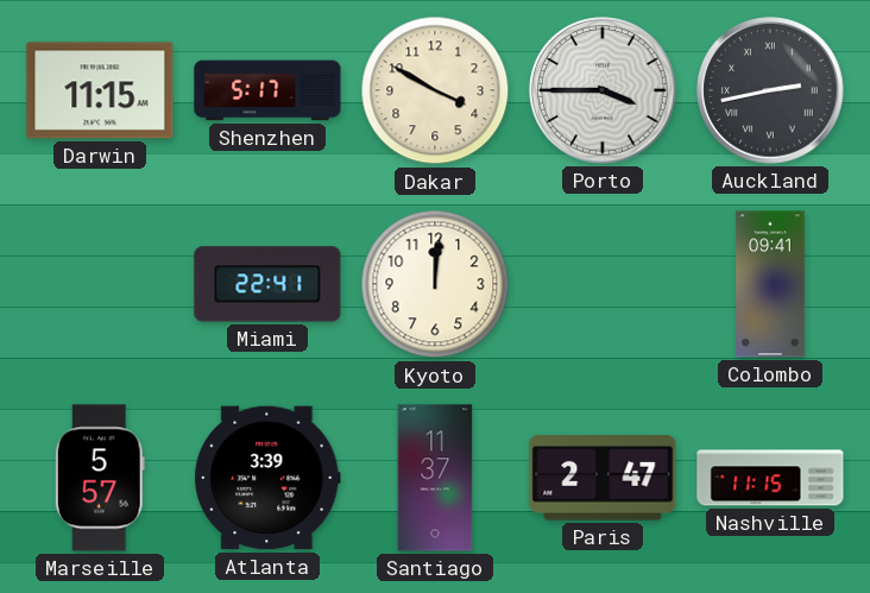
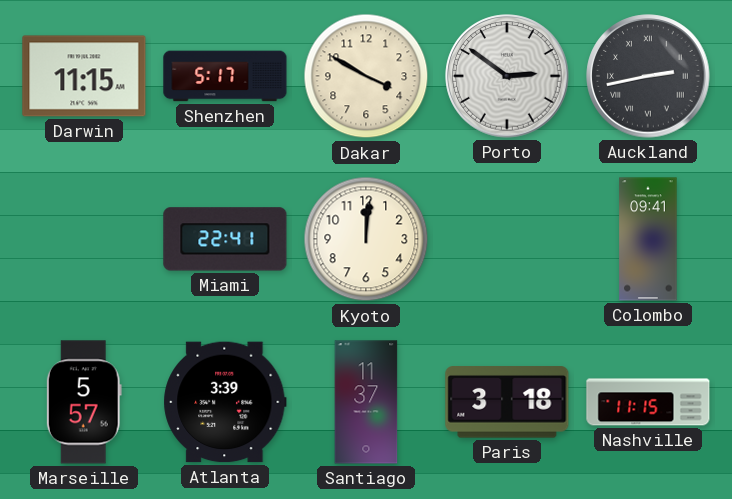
Porto: 3:45 -> 2:51 (507, 76)
Paris: 2:47 -> 3:18 (507, 402)
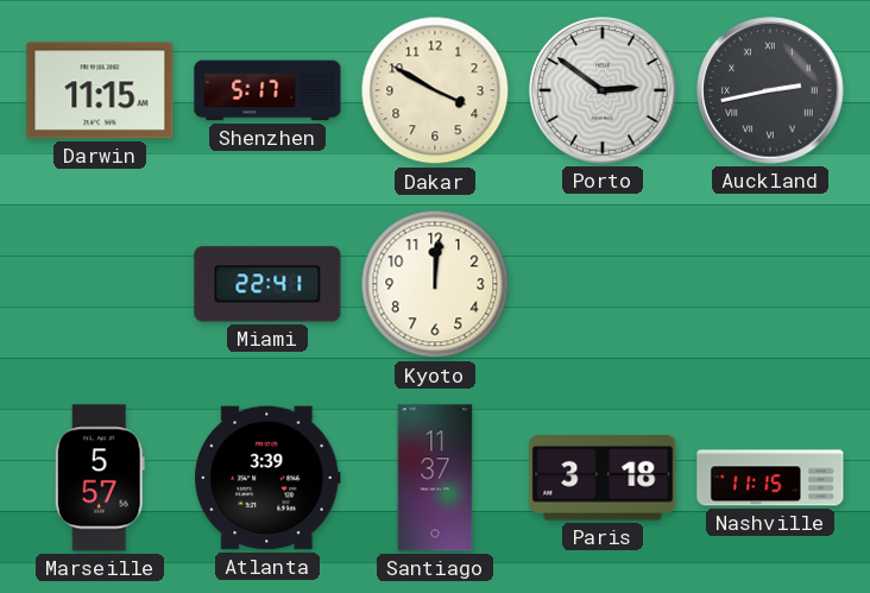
Colombo: 09:41 -> none (648, 239)
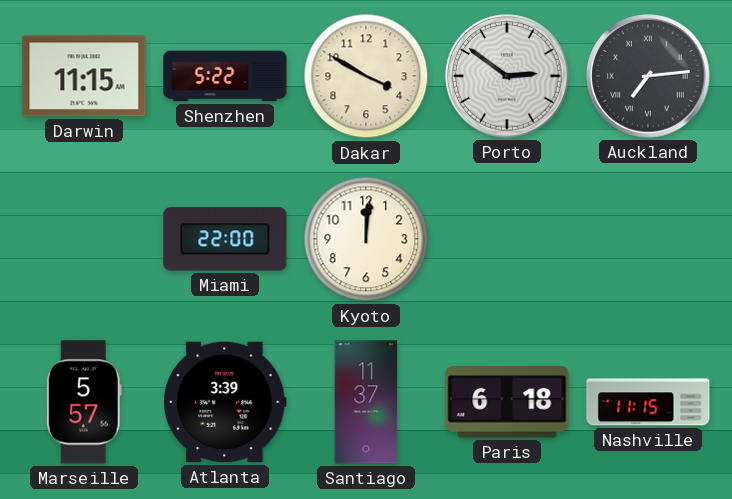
Shenzhen: 5:17 -> 5:22 (225, 76)
Auckland: 2:43 -> 7:14 (648, 76)
Miami: 22:41 -> 22:00 (225, 239)
Paris: 3:18 -> 6:18 (507, 402)
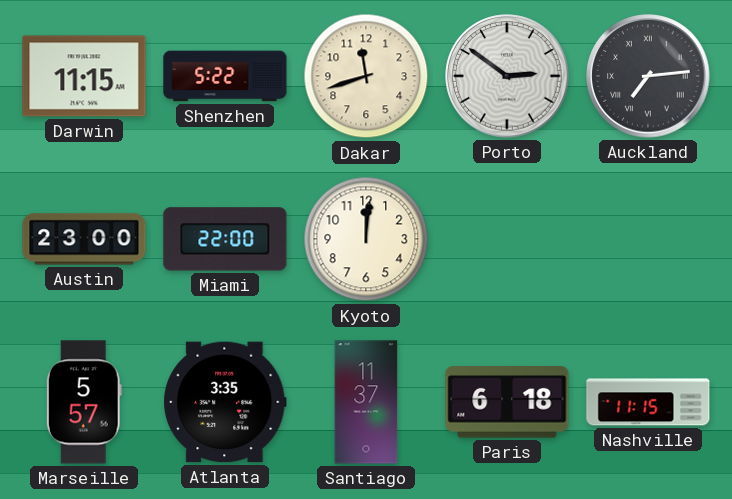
Dakar: 3:50 -> 11:42 (366, 76)
Austin: none -> 23:00 (84, 239)
Atlanta: 3:39 -> 3:35 (225, 402)
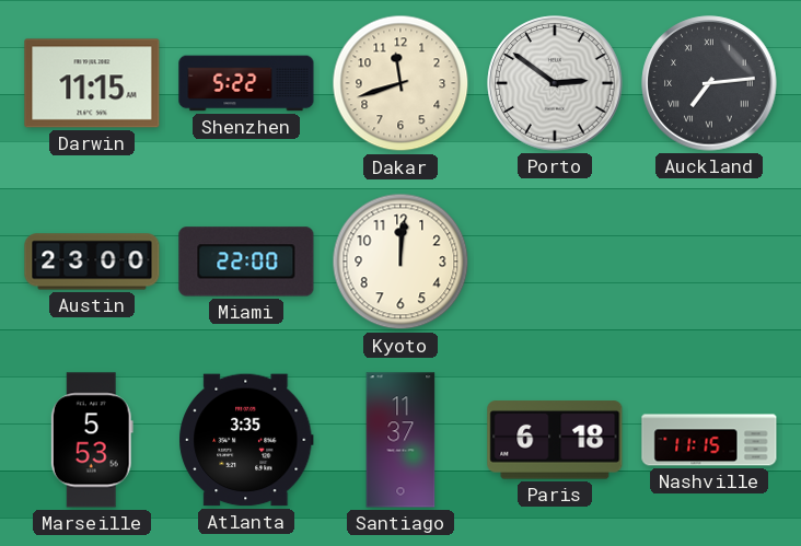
Marseille: 5:57 -> 5:53 (92, 440)
